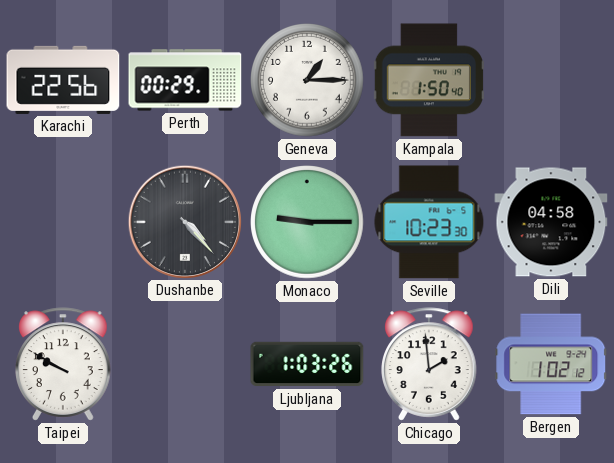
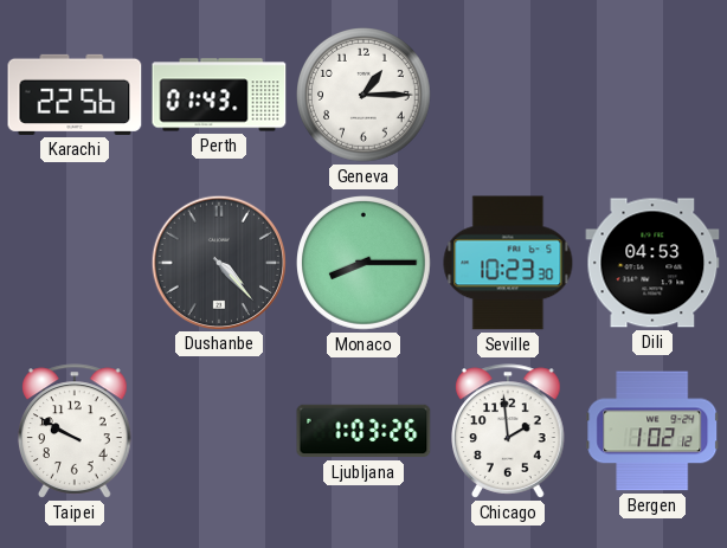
Perth: 00:29 -> 01:43 (219, 95)
Kampala: 1:50 -> none (429, 80)
Monaco: 9:15 -> 8:15 (365, 264)
Dili: 04:58 -> 04:53 (652, 263)
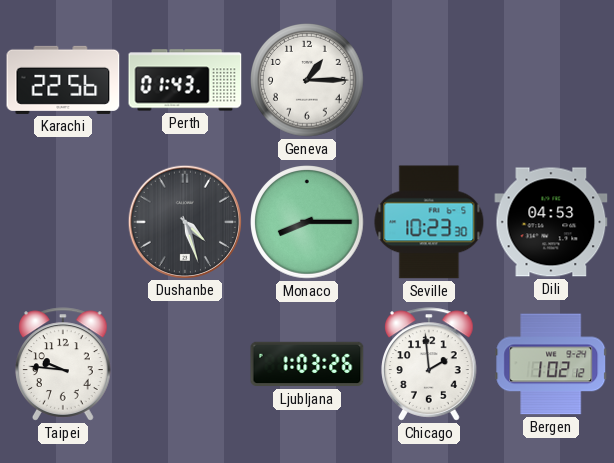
Dushanbe: 4:23 -> 4:27 (184, 221)
Taipei: 9:50 -> 9:46 (64, 364)
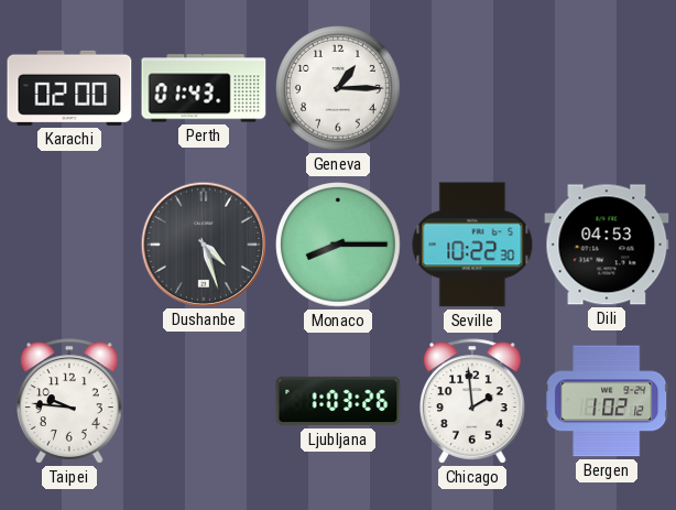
Karachi: 22:56 -> 02:00 (69, 88)
Seville: 10:23 -> 10:22 (472, 245)
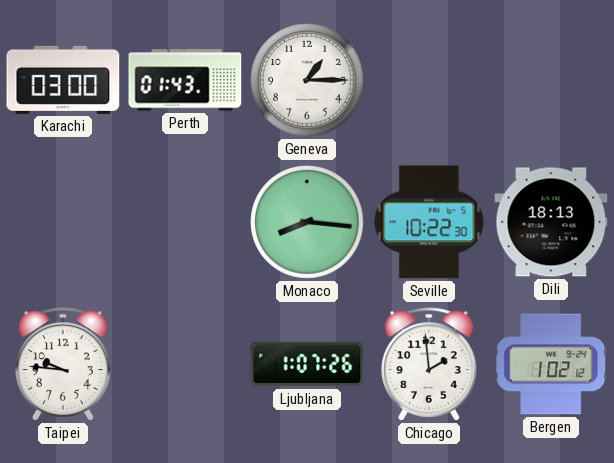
Karachi: 02:00 -> 03:00 (63, 80)
Dushanbe: 4:27 -> none (203, 243)
Monaco: 8:15 -> 8:16 (308, 223)
Dili: 04:53 -> 18:13 (551, 222)
Ljubljana: 1:03 -> 1:07 (307, 364)
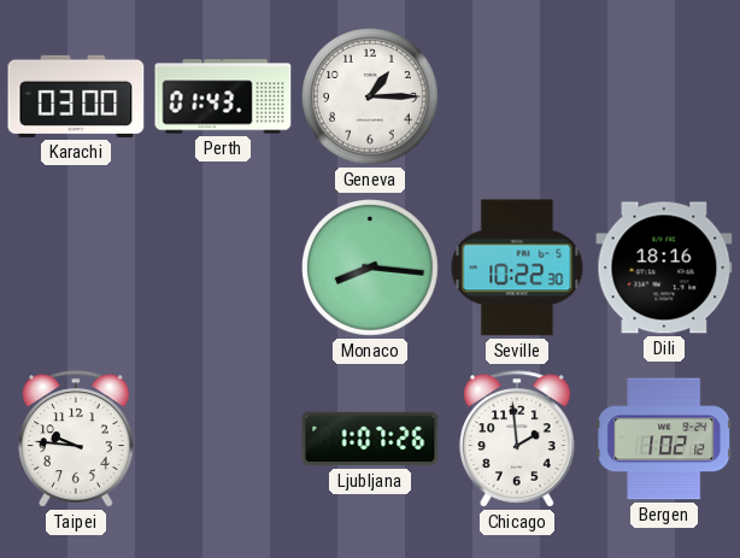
Dili: 18:13 -> 18:16 (664, 268)
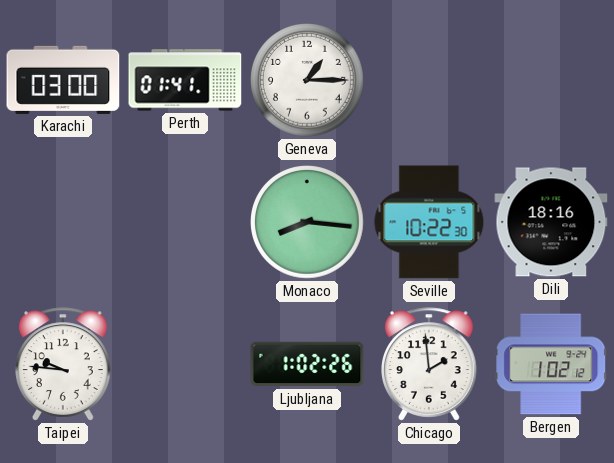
Perth: 01:43 -> 01:41 (185, 80)
Ljubljana: 1:07 -> 1:02 (307, 364)
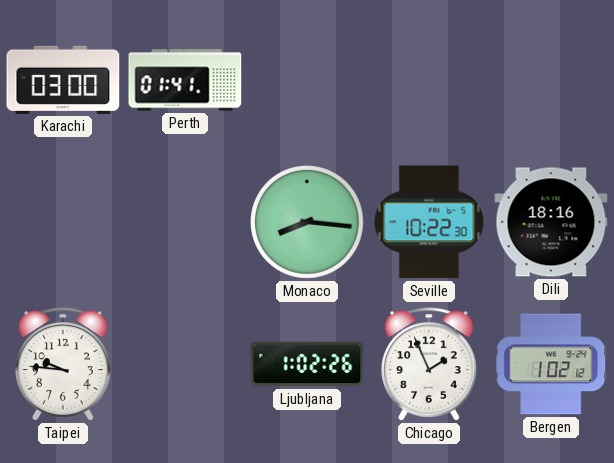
Geneva: 1:15 -> none (308, 81)
Chicago: 1:59 -> 1:56 (430, 364)
